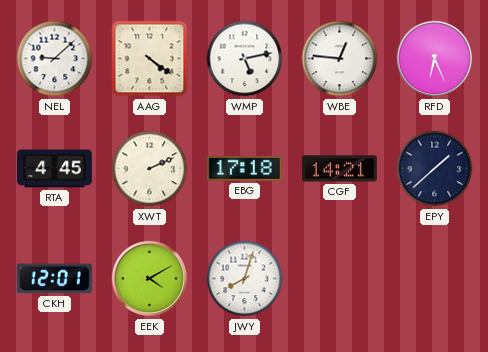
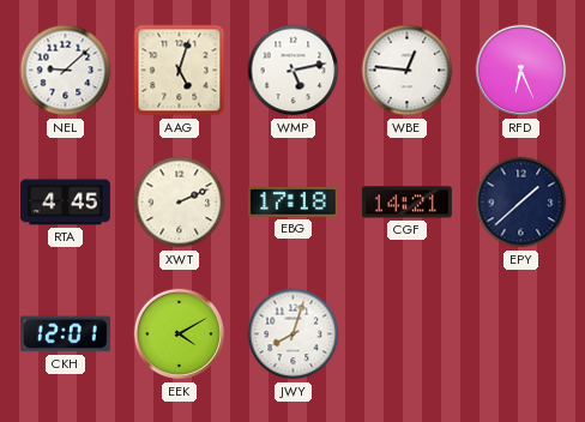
AAG: 4:21 -> 5:03 (180, 71)
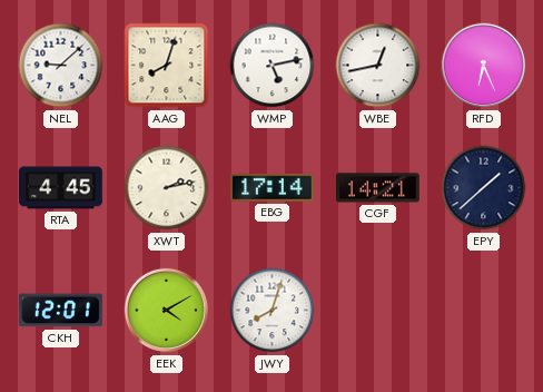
AAG: 5:03 -> 8:03 (167, 66)
WBE: 12:46 -> 12:43 (378, 66)
XWT: 2:11 -> 2:13 (167, 188)
EBG: 17:18 -> 17:14 (271, 187)
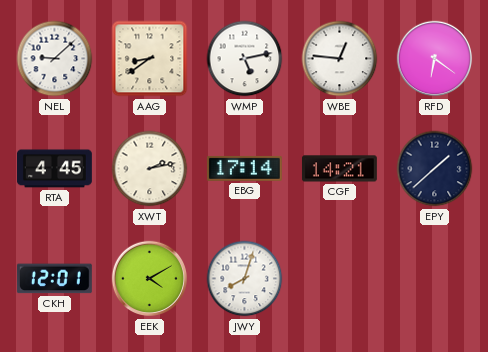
AAG: 8:03 -> 8:39 (150, 59)
WBE: 12:43 -> 12:46 (340, 59)
RFD: 6:26 -> 6:21 (435, 59)
